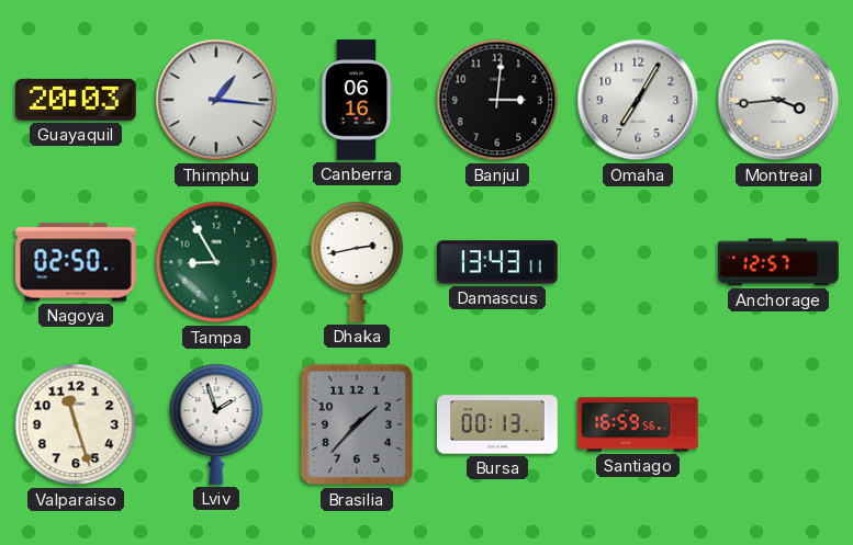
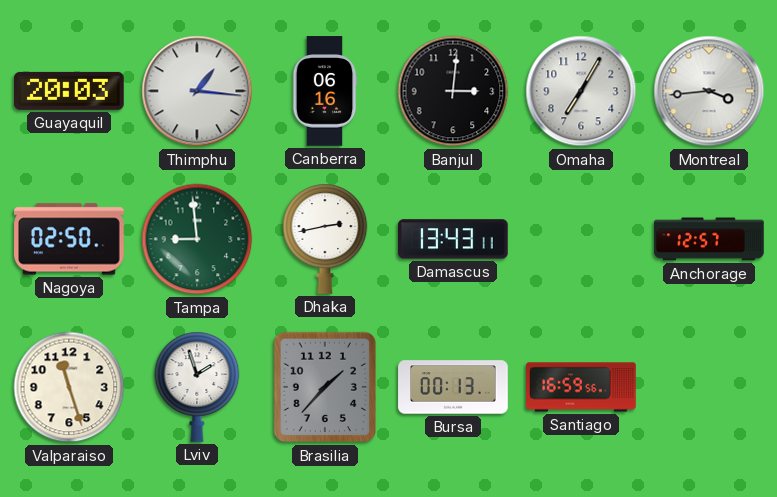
Tampa: 8:55 -> 8:59 (197, 239)
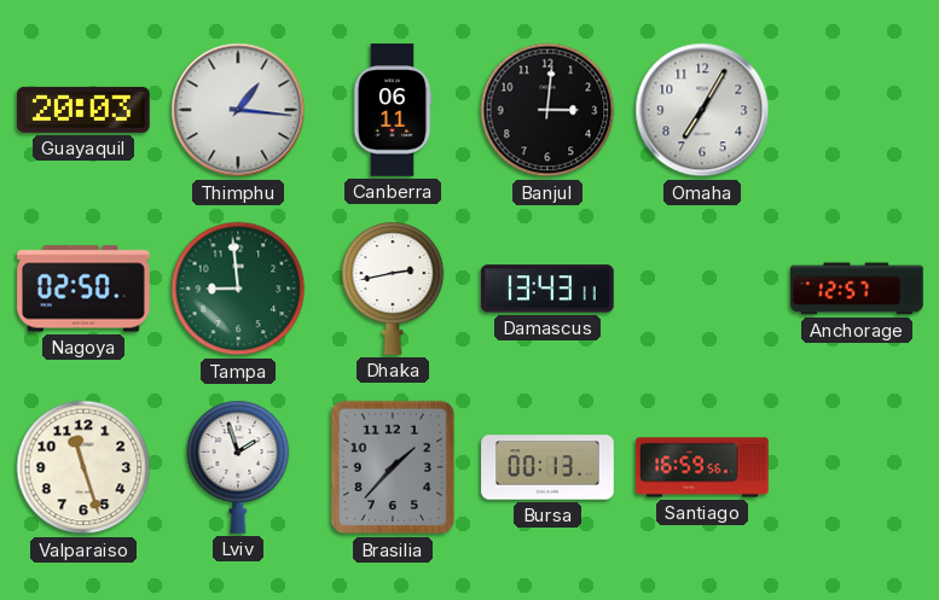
Canberra: 06:16 -> 06:11 (393, 110)
Montreal: 3:44 -> none (709, 91)
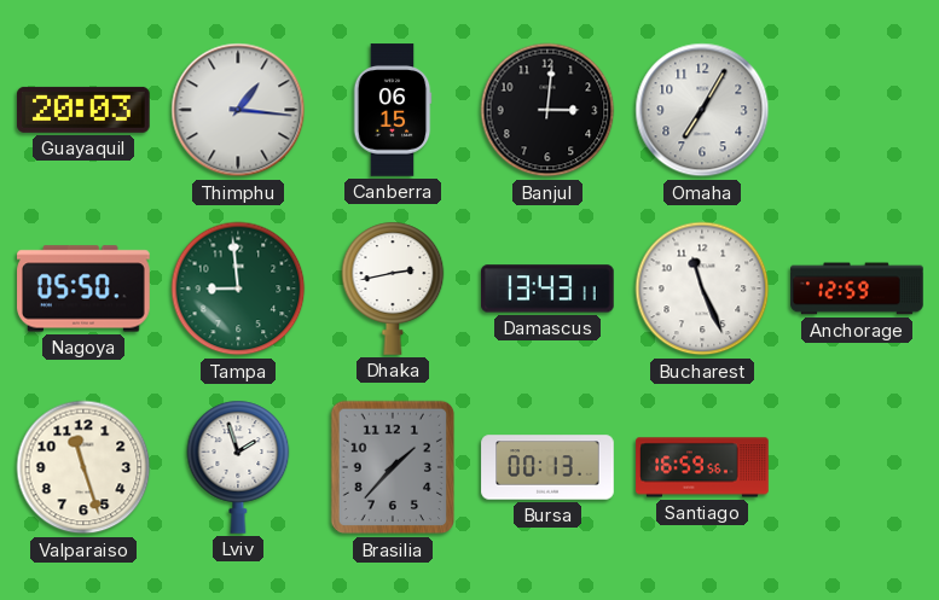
Canberra: 06:11 -> 06:15 (393, 110)
Nagoya: 02:50 -> 05:50 (83, 289)
Bucharest: none -> 11:26 (702, 289)
Anchorage: 12:57 -> 12:59 (857, 289)
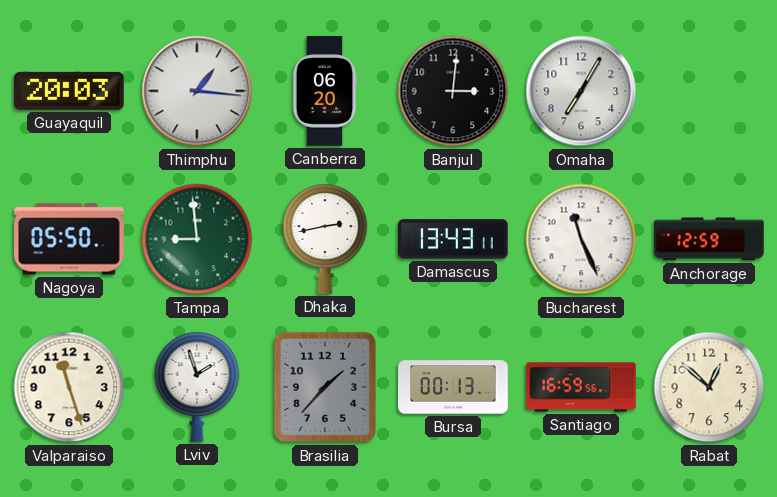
Canberra: 06:15 -> 06:20 (325, 91)
Rabat: none -> 12:52 (709, 387)
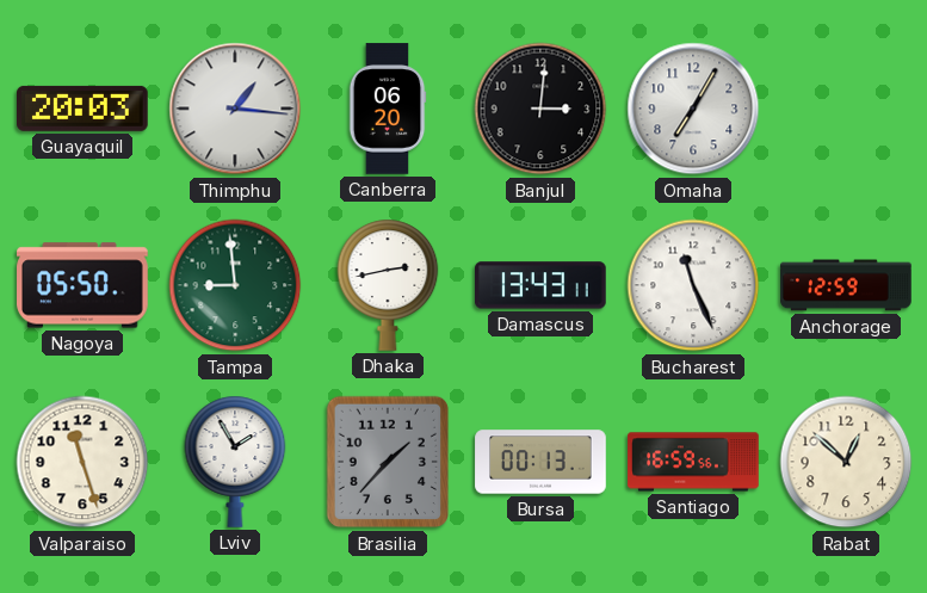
Lviv: 1:57 -> 1:55 (235, 462)
